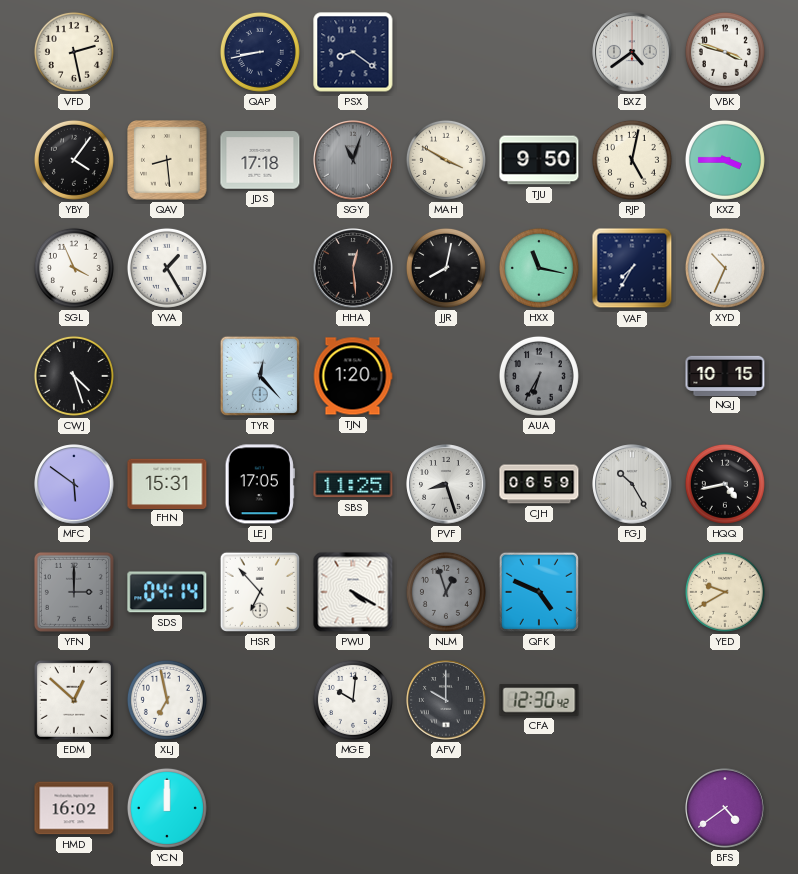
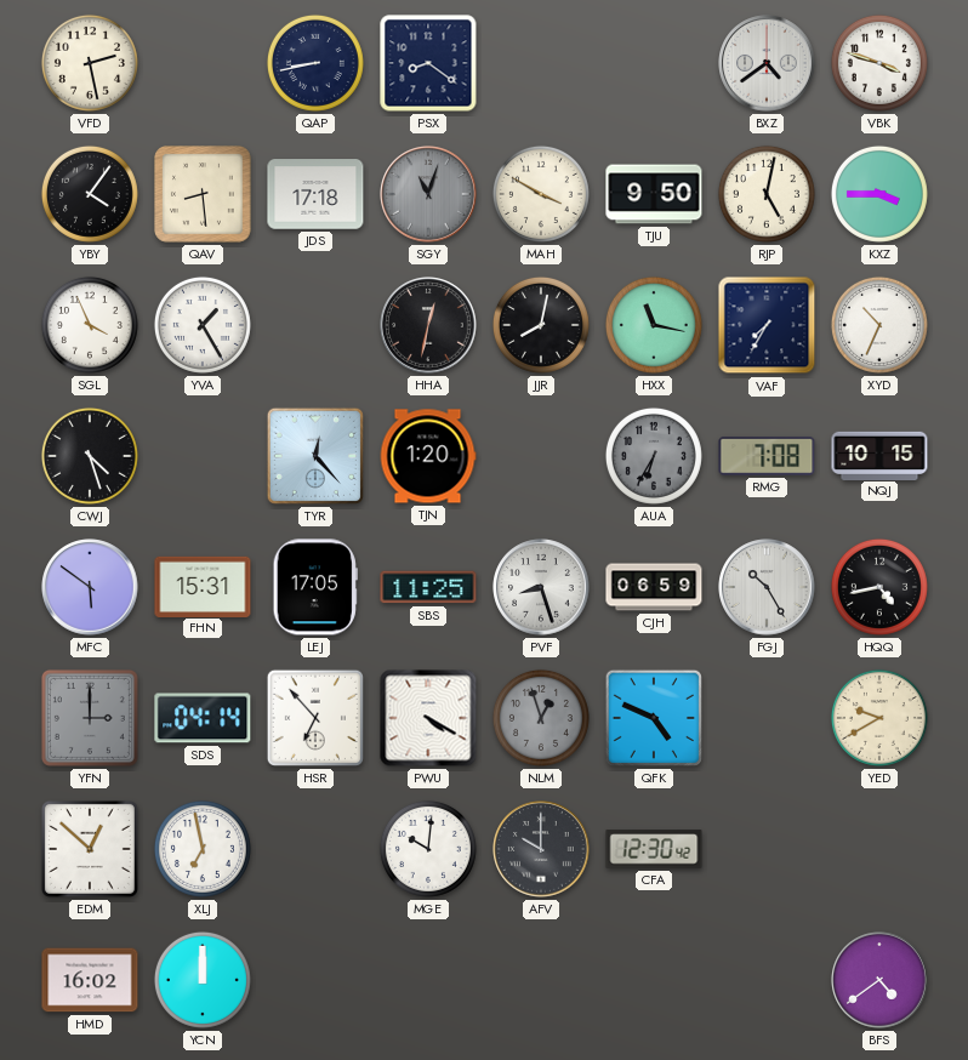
HHA: 12:29 -> 12:32 (428, 325)
RMG: none -> 7:08 (767, 456)
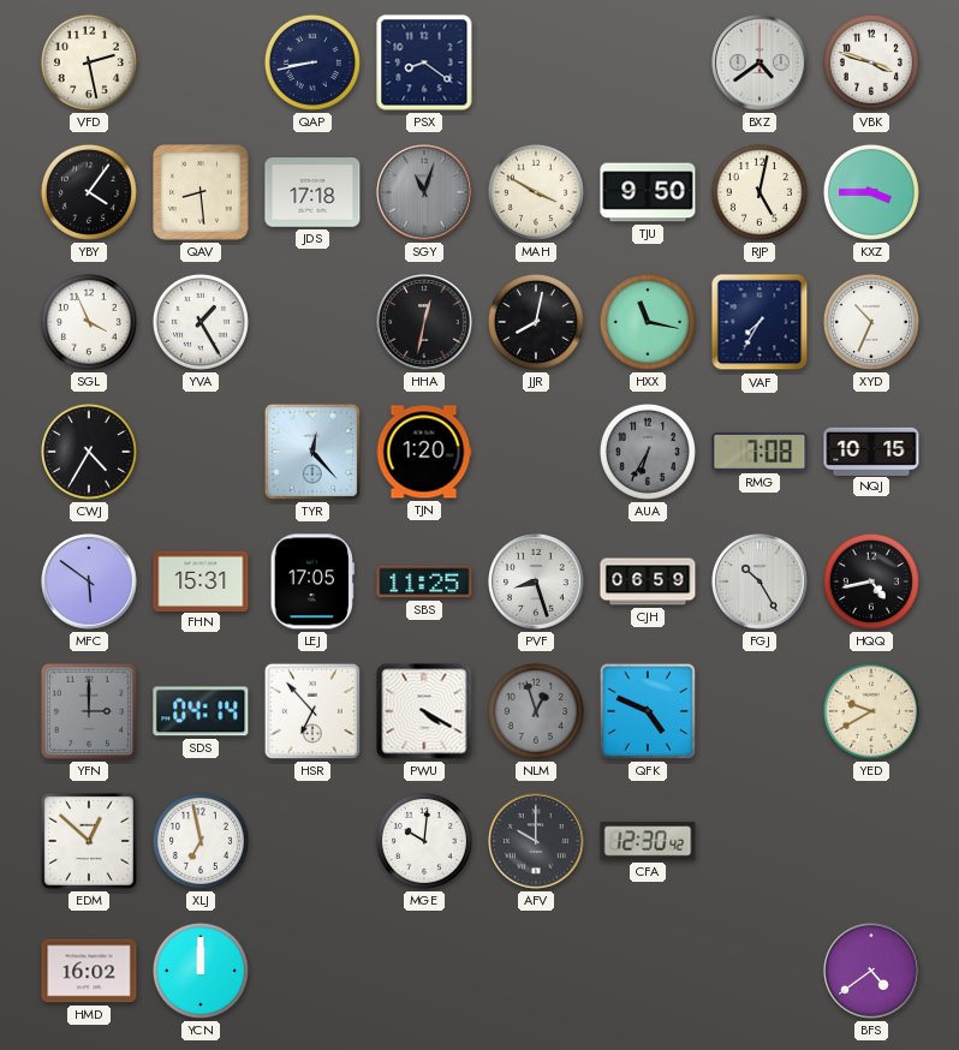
CWJ: 4:27 -> 4:35 (89, 452)
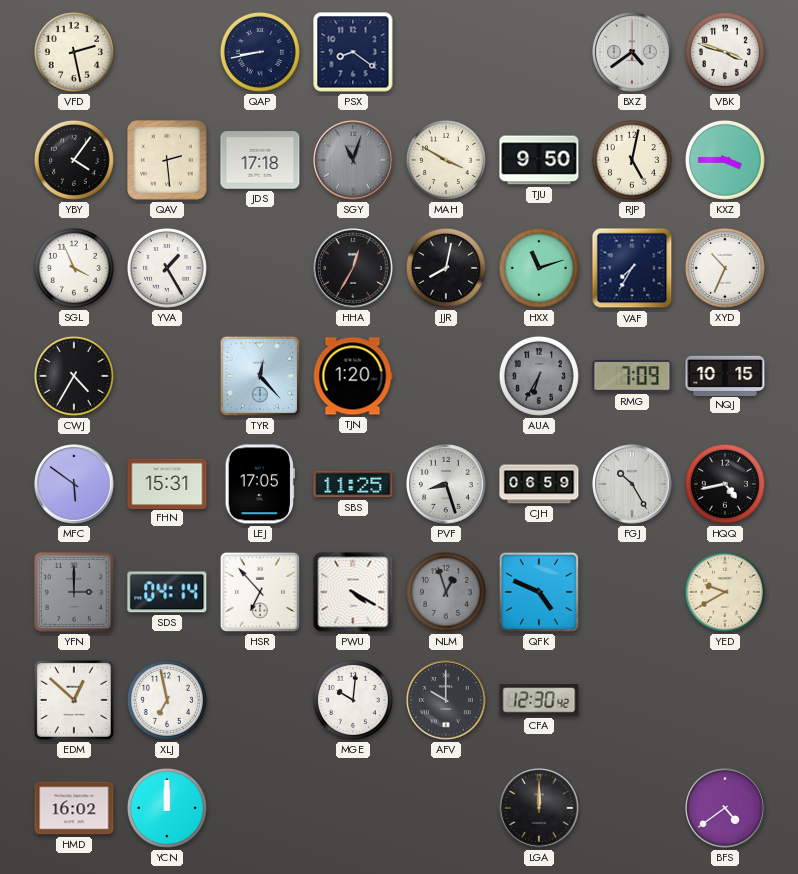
QAV: 8:29 -> 2:29 (168, 161)
HHA: 12:32 -> 12:35 (353, 268)
HXX: 11:17 -> 11:12 (539, 268)
RMG: 7:08 -> 7:09 (632, 376)
LGA: none -> 12:00 (539, 808)
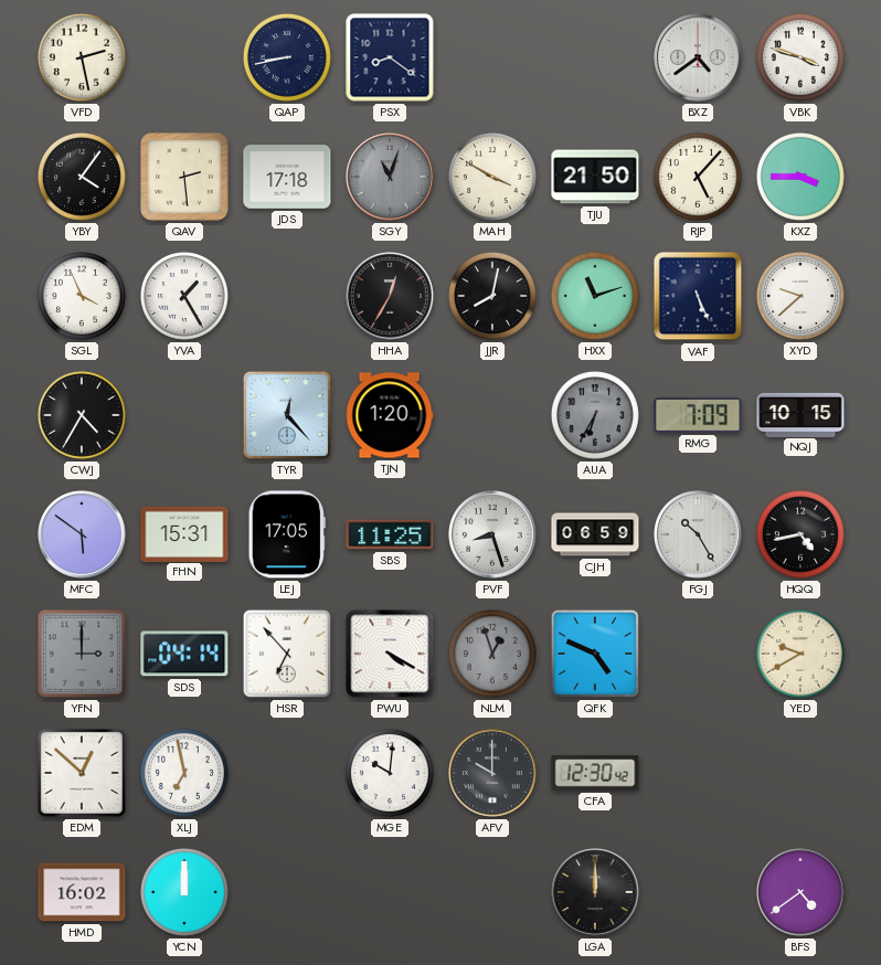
TJU: 9:50 -> 21:50 (595, 177)
RJP: 5:02 -> 5:07 (698, 177)
VAF: 7:35 -> 5:26 (698, 296)
XYD: 10:34 -> 9:38 (800, 296)
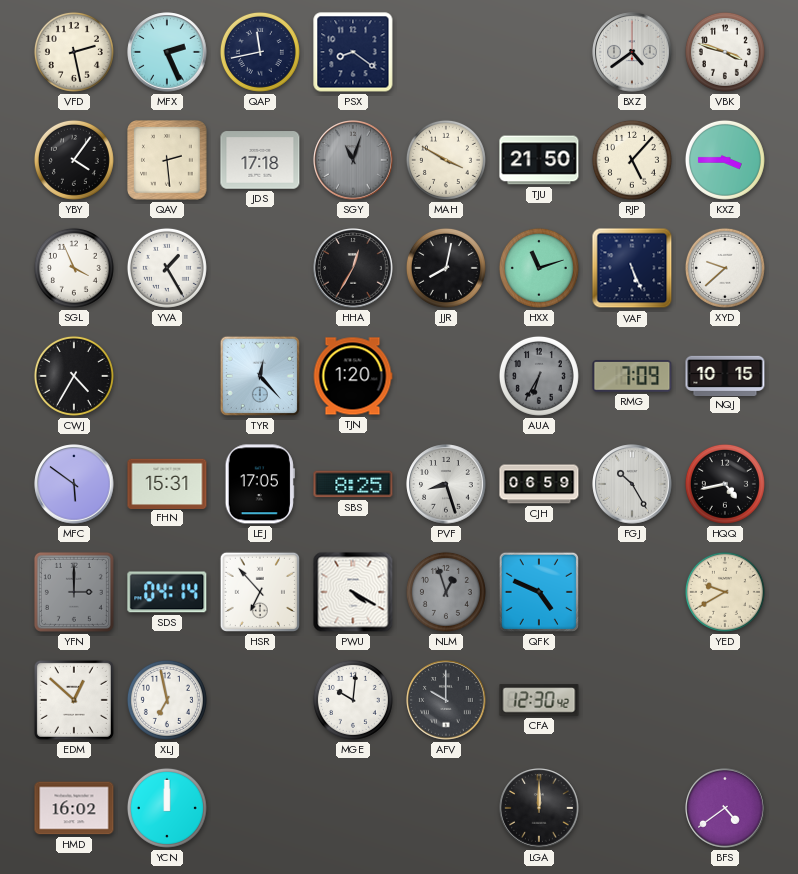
MFX: none -> 2:26 (167, 52)
QAP: 8:43 -> 11:43 (260, 52)
SBS: 11:25 -> 8:25 (353, 484)
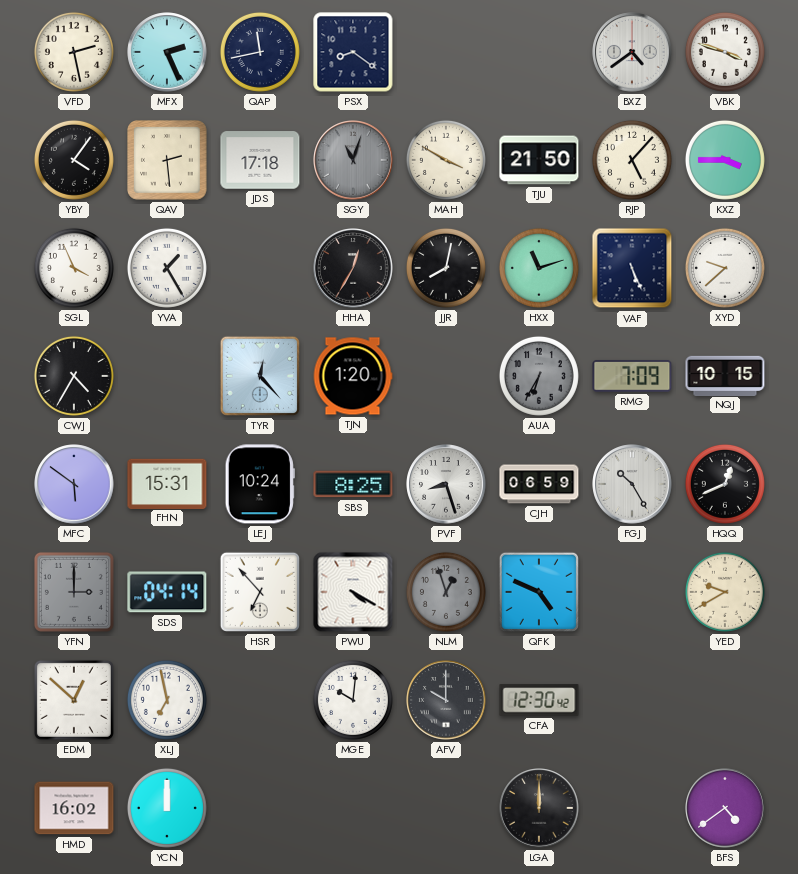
LEJ: 17:05 -> 10:24 (260, 484)
HQQ: 4:43 -> 12:41 (725, 484)
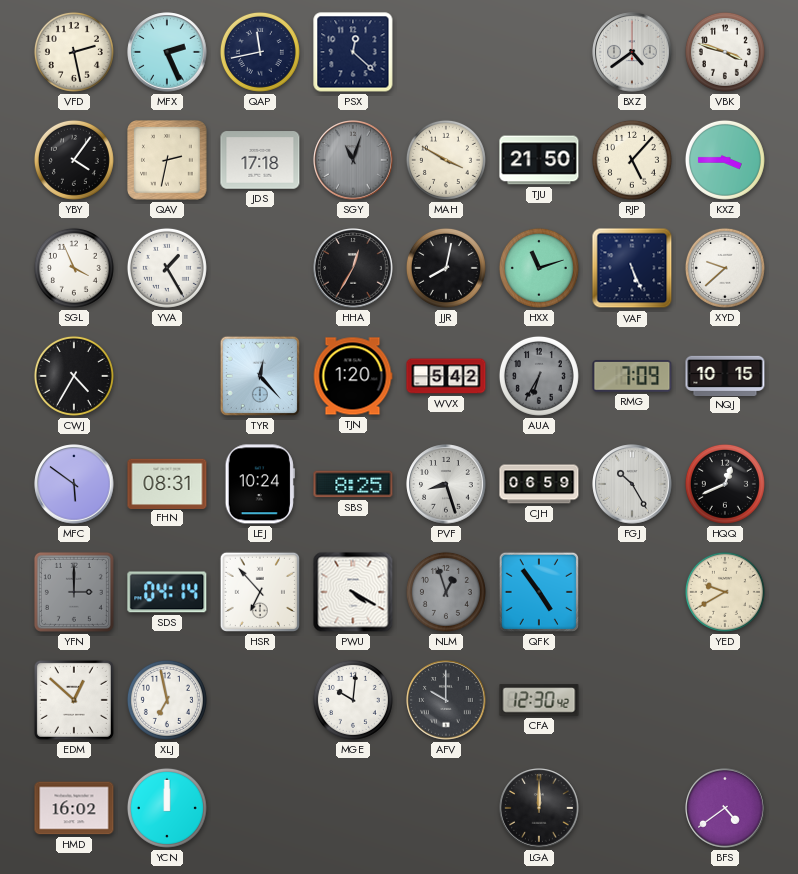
PSX: 8:21 -> 12:22 (353, 52)
QAV: 2:29 -> 2:32 (168, 161)
WVX: none -> 5:42 (446, 376)
FHN: 15:31 -> 08:31 (167, 483)
QFK: 4:49 -> 4:54 (539, 592)
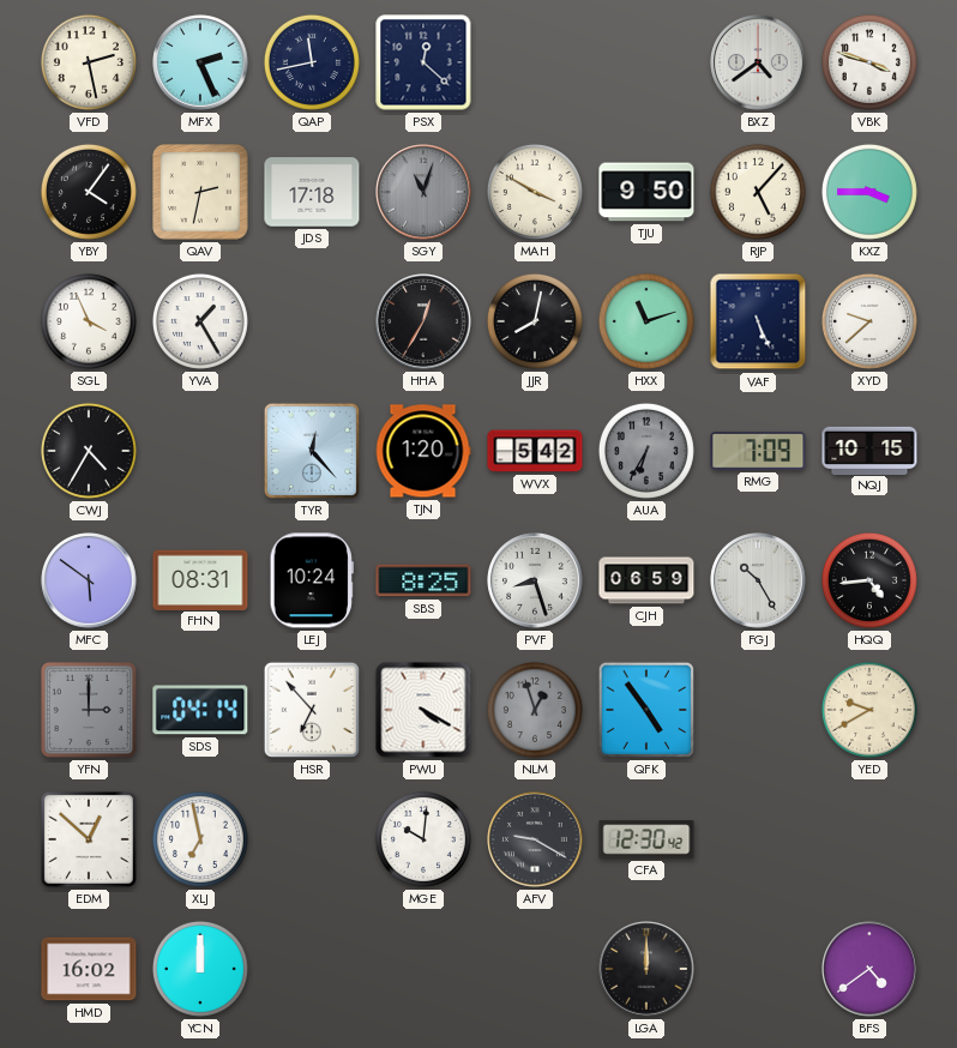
TJU: 21:50 -> 9:50 (646, 192)
HQQ: 12:41 -> 4:44 (869, 580)
AFV: 10:00 -> 9:20 (535, 839)
